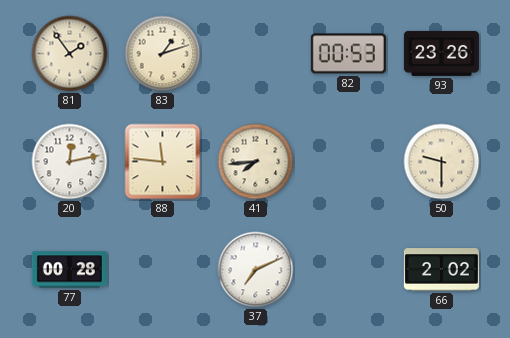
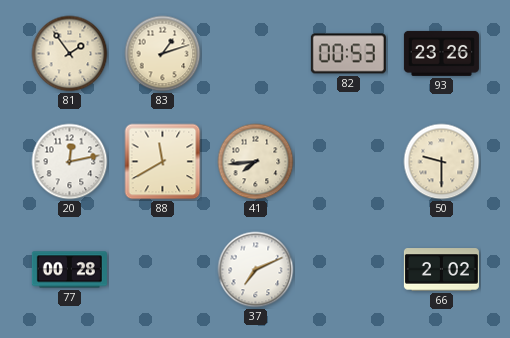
88: 11:46 -> 11:40 (163, 162)
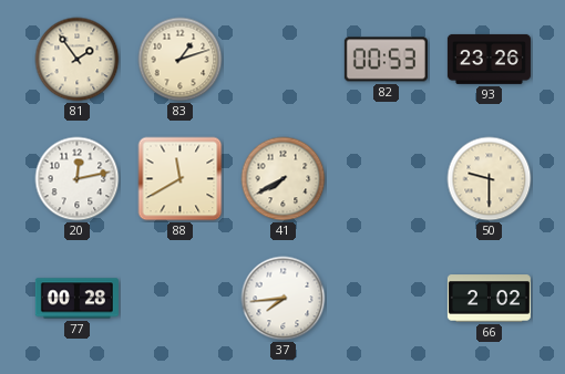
41: 7:44 -> 7:40 (284, 179)
37: 7:11 -> 7:44 (284, 299)
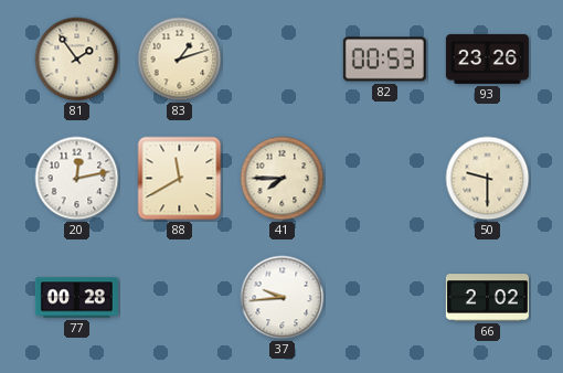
41: 7:40 -> 7:45 (283, 179)
37: 7:44 -> 9:44 (283, 298)
